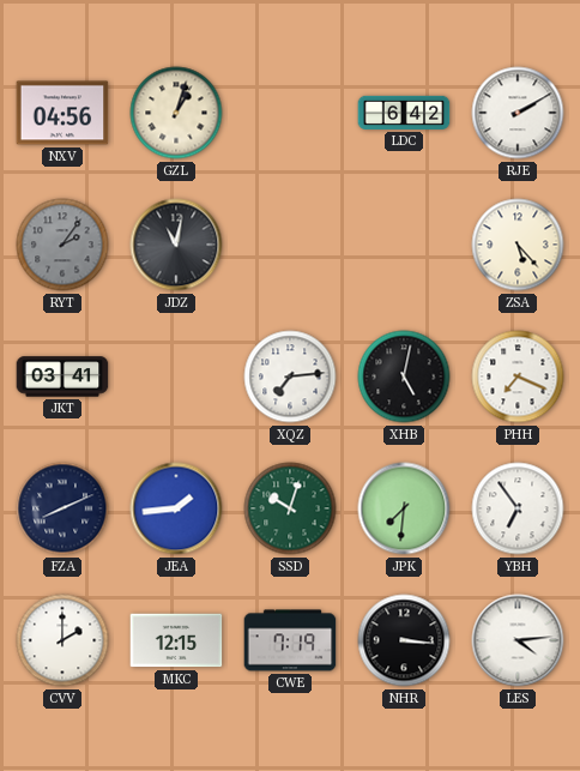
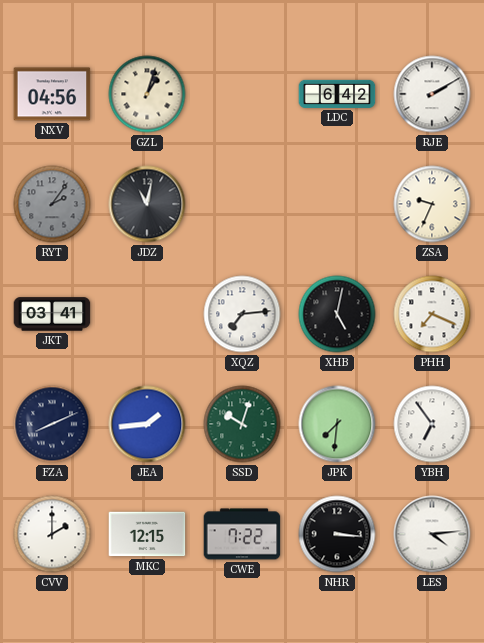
ZSA: 5:23 -> 9:34 (432, 204)
CWE: 7:19 -> 7:22 (242, 534)
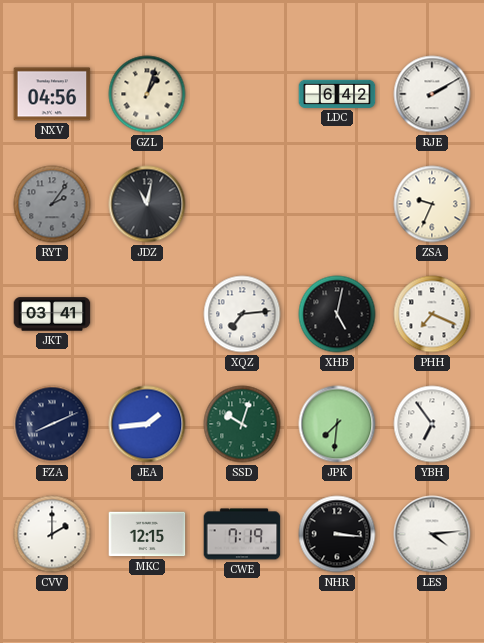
CWE: 7:22 -> 7:19 (242, 534)
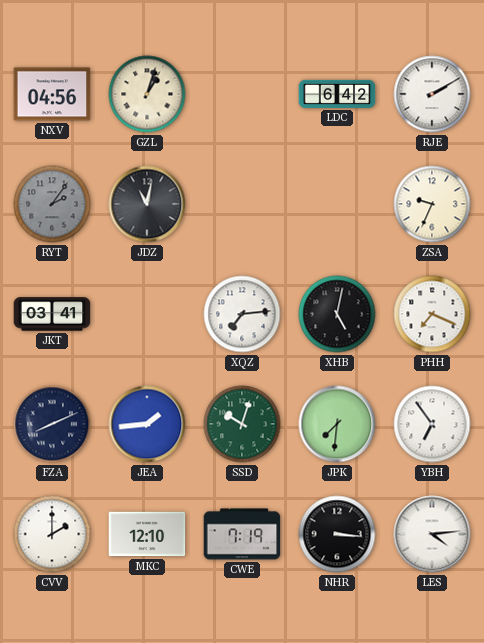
MKC: 12:15 -> 12:10 (147, 534)
